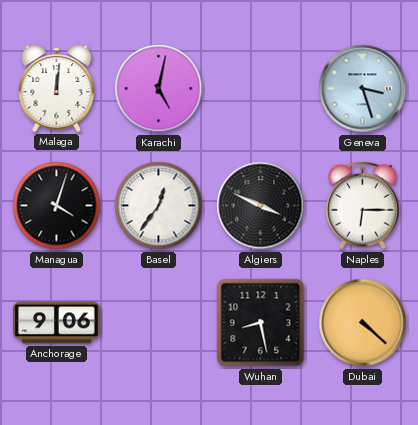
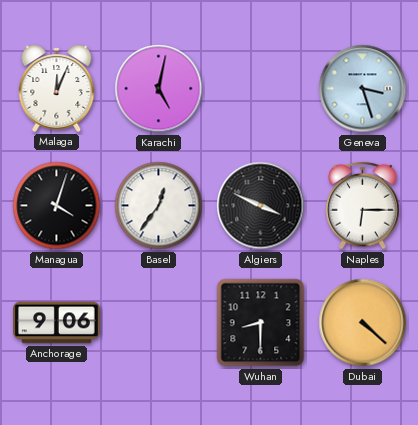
Malaga: 12:01 -> 12:04 (57, 88)
Wuhan: 8:28 -> 8:30 (261, 323)
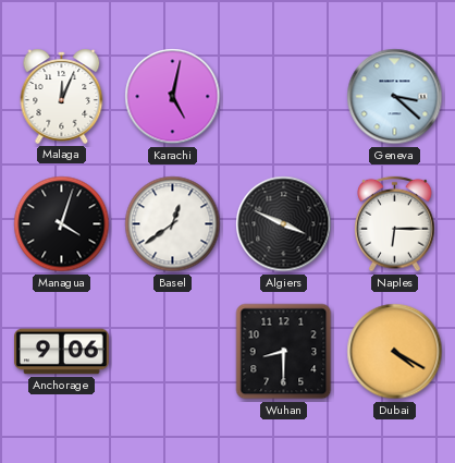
Geneva: 3:27 -> 3:22 (395, 97)
Basel: 12:36 -> 12:39 (173, 224)
Dubai: 4:22 -> 4:20 (395, 352)
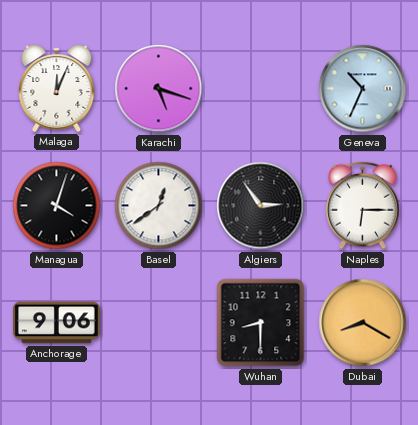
Karachi: 5:02 -> 5:18 (159, 89)
Geneva: 3:22 -> 10:34 (363, 89)
Algiers: 3:49 -> 2:54 (261, 206)
Dubai: 4:20 -> 8:20 (363, 323)
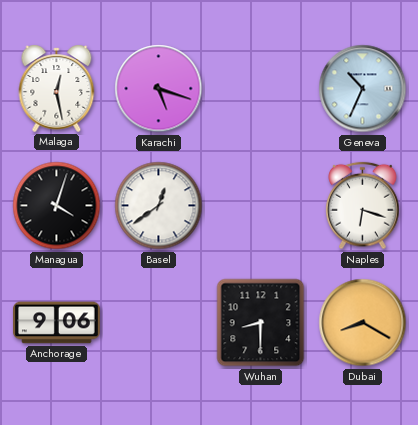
Malaga: 12:04 -> 12:28 (57, 88)
Algiers: 2:54 -> none (261, 206)
Naples: 6:15 -> 6:18 (363, 206)
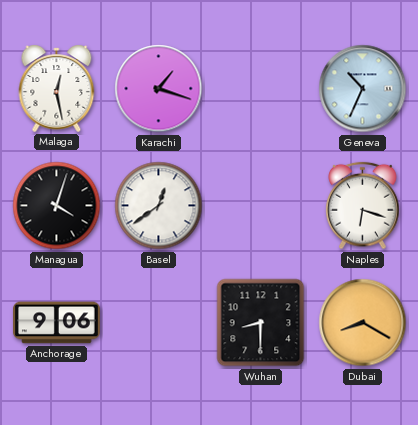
Karachi: 5:18 -> 1:18 (159, 89)
